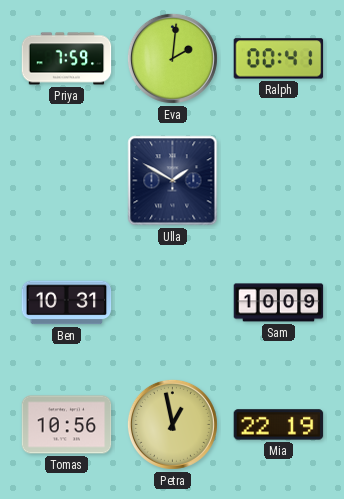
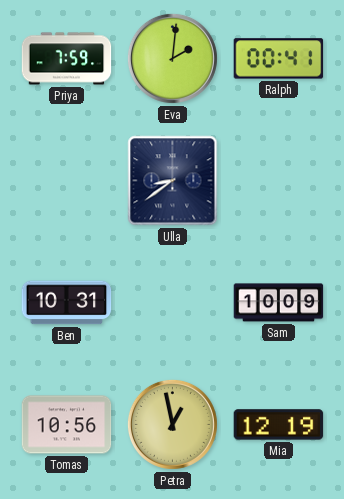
Ulla: 1:50 -> 8:39 (173, 181)
Mia: 22:19 -> 12:19 (279, 425)
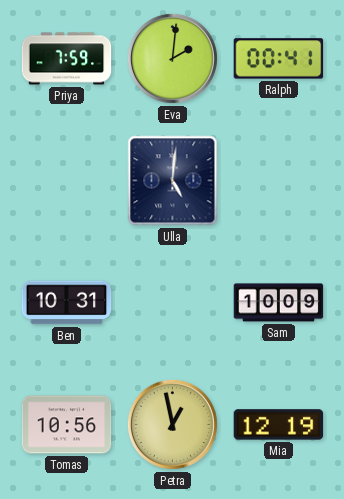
Ulla: 8:39 -> 5:01 (173, 181)
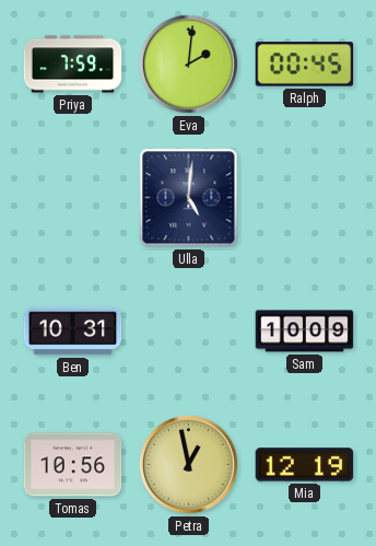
Ralph: 00:41 -> 00:45 (305, 65)
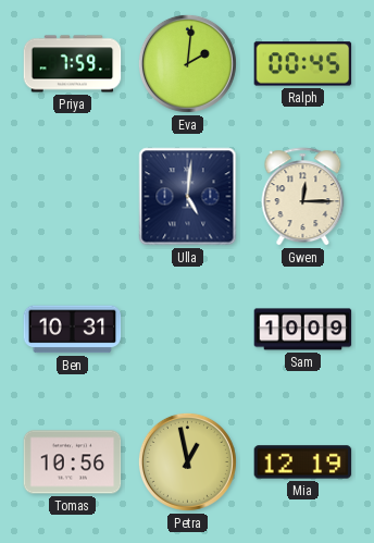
Gwen: none -> 12:15 (303, 197)
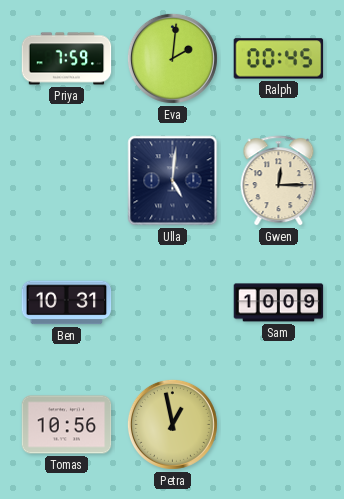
Mia: 12:19 -> none (303, 462)
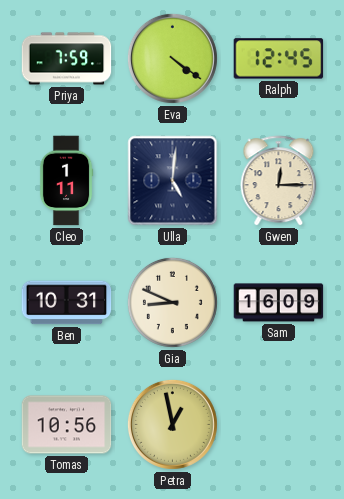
Eva: 2:01 -> 4:21 (172, 58)
Ralph: 00:45 -> 12:45 (279, 59)
Cleo: none -> 1:11 (66, 181)
Gia: none -> 8:49 (172, 302)
Sam: 10:09 -> 16:09 (279, 303)
